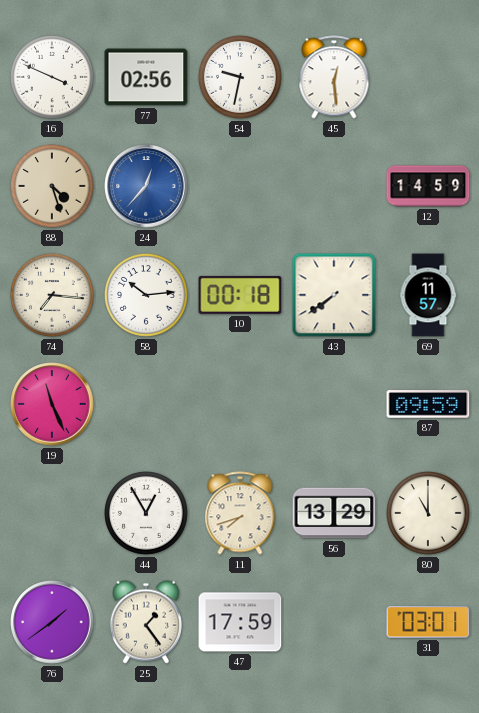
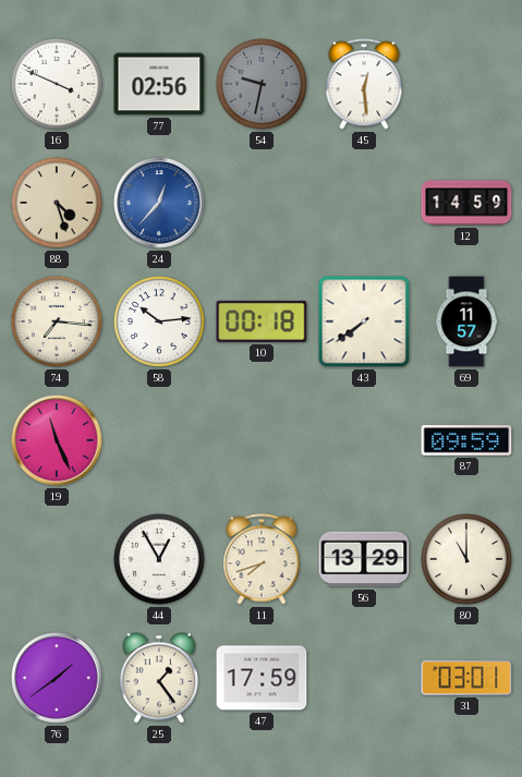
54 dial: white -> grey (263, 85)
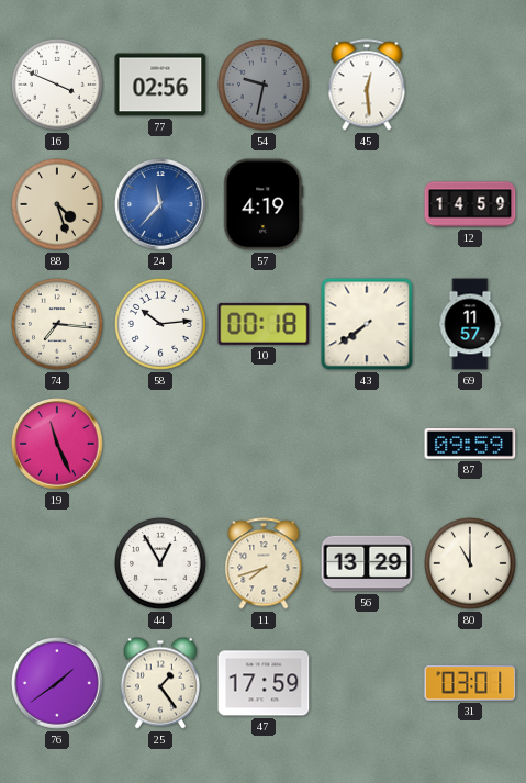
24: 12:37 -> 11:37 (160, 204)
57: none -> 4:19 (264, 204)
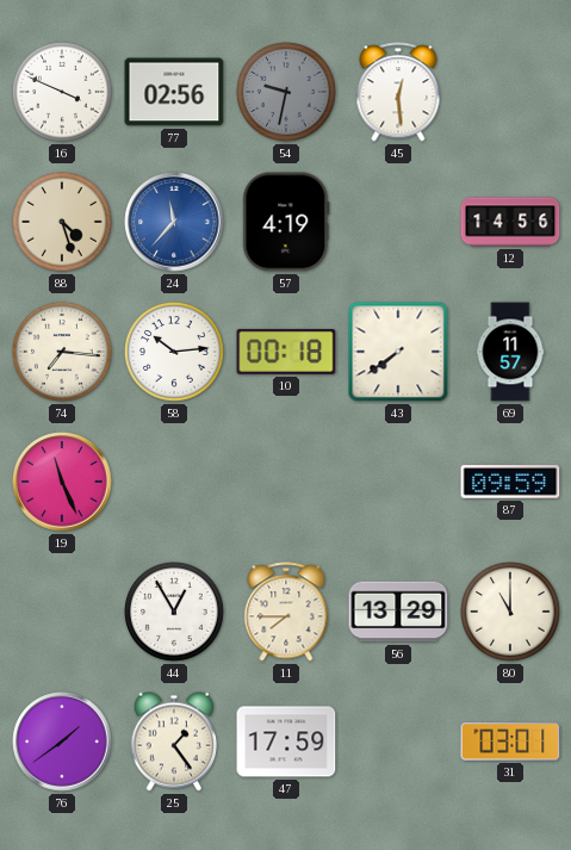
12: 14:59 -> 14:56 (510, 222)
11: 7:42 -> 7:45 (286, 612)
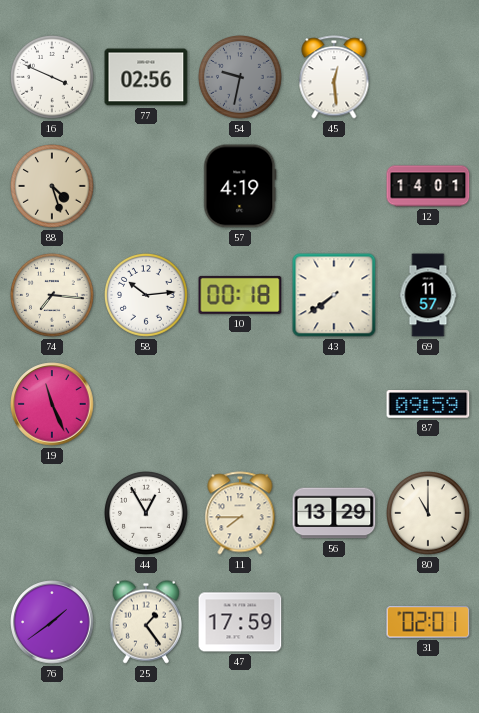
24: 11:37 -> none (174, 222)
12: 14:56 -> 14:01 (428, 186)
31: 03:01 -> 02:01 (428, 622)
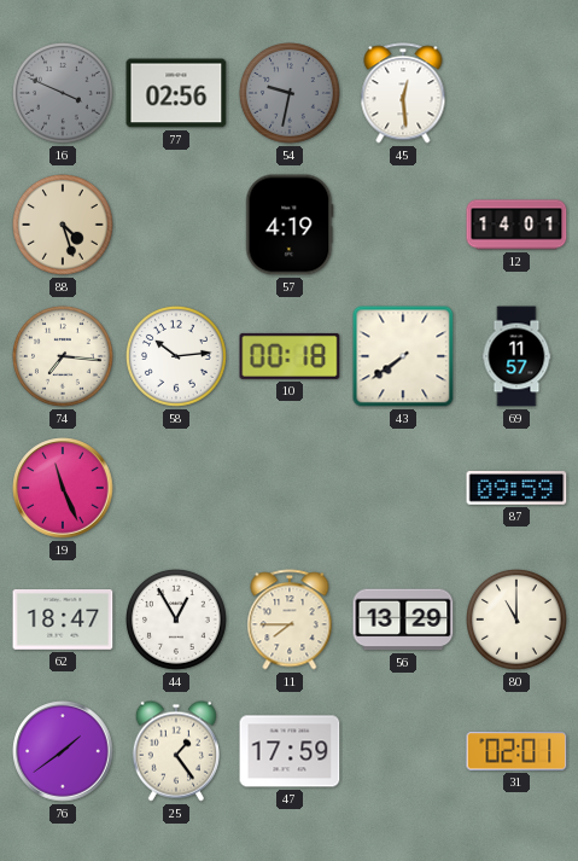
16 dial: white -> grey (64, 94)
62: none -> 18:47 (63, 621)
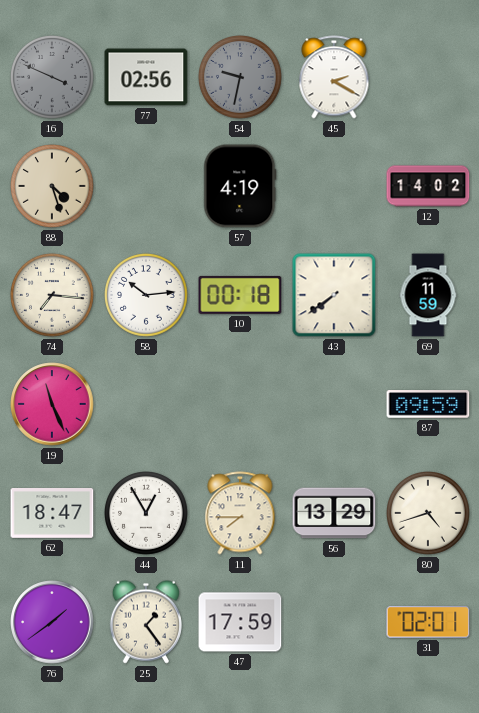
45: 12:29 -> 2:20 (334, 77)
12: 14:01 -> 14:02 (428, 186)
69: 11:57 -> 11:59 (428, 295)
80: 11:00 -> 4:42 (429, 514)
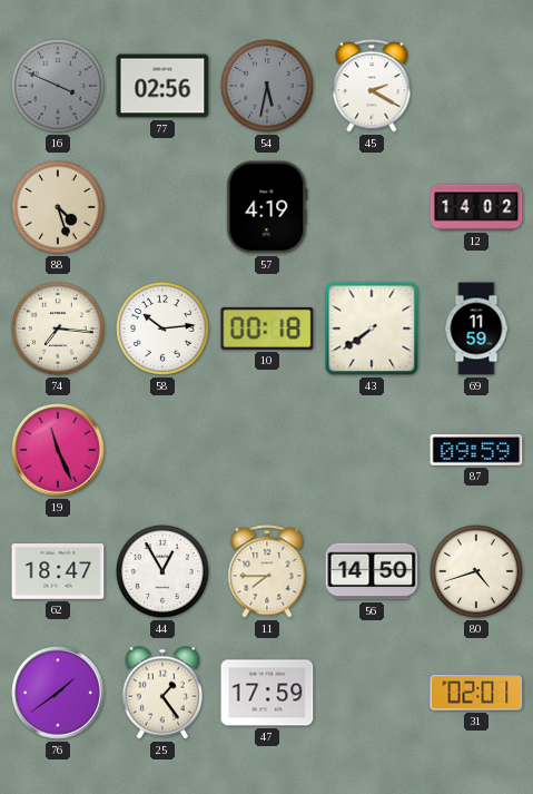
54: 9:32 -> 5:32 (268, 87)
56: 13:29 -> 14:50 (372, 571)
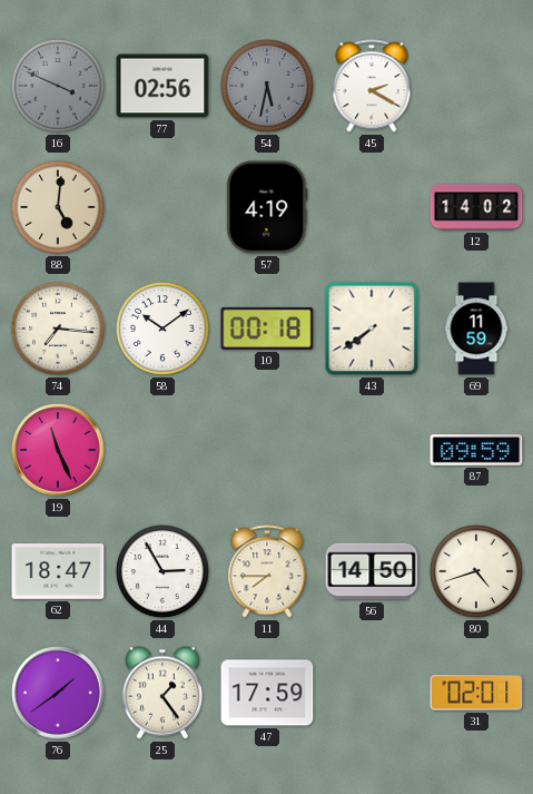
88: 4:27 -> 5:01 (59, 208)
58: 10:14 -> 10:09 (164, 330)
44: 12:55 -> 2:55 (164, 572)
